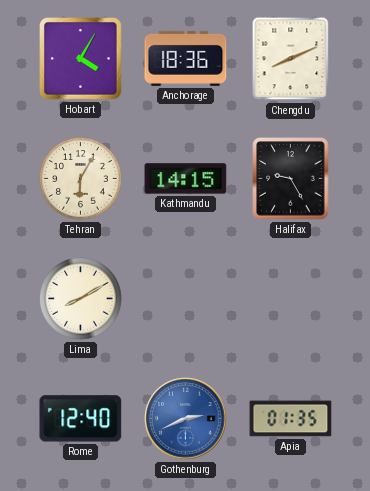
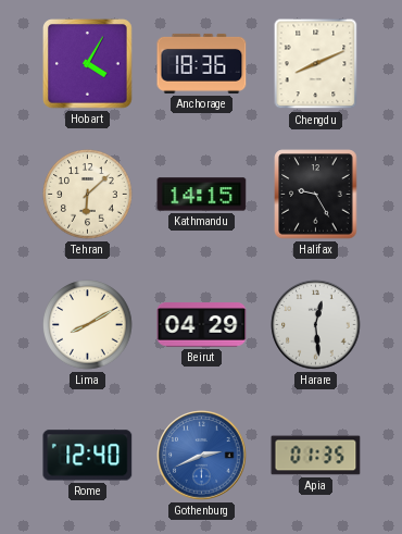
Tehran: 6:05 -> 6:08 (88, 195)
Beirut: none -> 04:29 (202, 325)
Harare: none -> 12:29 (316, 325)
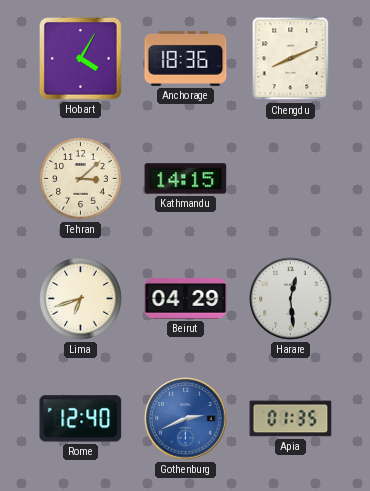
Tehran: 6:08 -> 3:08 (81, 179)
Halifax: 9:25 -> none (316, 195)
Lima: 8:10 -> 6:42 (81, 299)
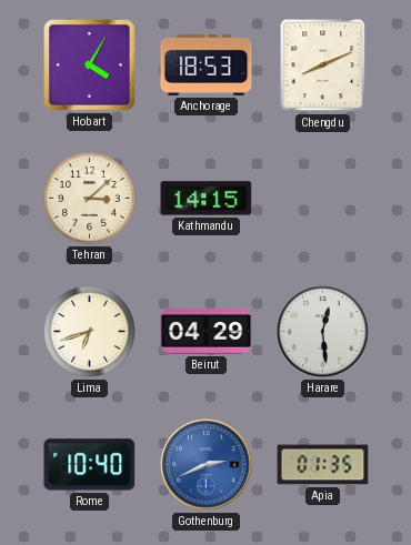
Anchorage: 18:36 -> 18:53 (207, 64)
Rome: 12:40 -> 10:40 (90, 465)
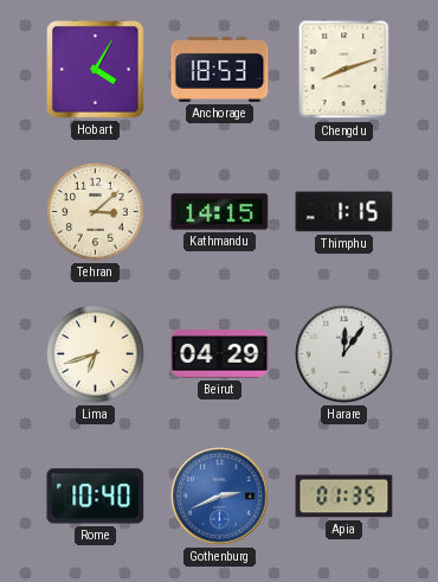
Chengdu: 8:11 -> 8:12 (344, 70)
Thimphu: none -> 1:15 (344, 212)
Harare: 12:29 -> 12:06 (344, 354)
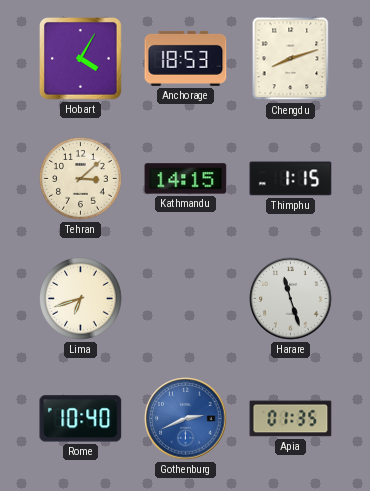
Beirut: 04:29 -> none (220, 354)
Harare: 12:06 -> 11:27 (291, 299)
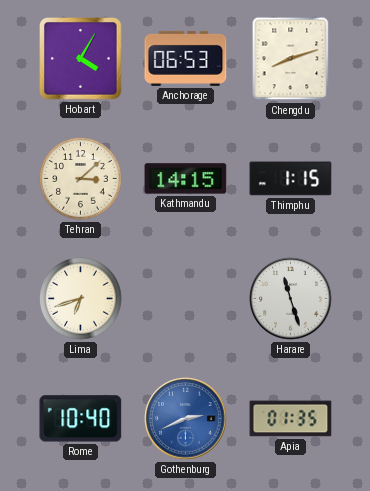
Anchorage: 18:53 -> 06:53 (186, 58)
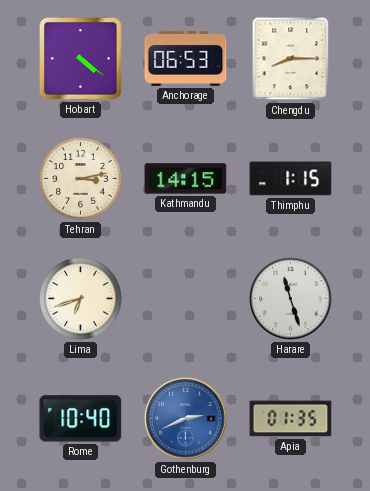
Hobart: 4:05 -> 4:21 (81, 59)
Chengdu: 8:12 -> 8:15 (291, 59)
Tehran: 3:08 -> 3:13 (81, 179)
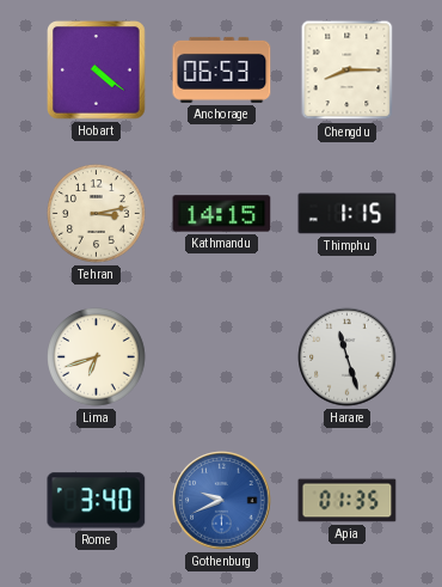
Rome: 10:40 -> 3:40 (97, 501)
Gothenburg: 2:41 -> 9:41 (222, 501)
